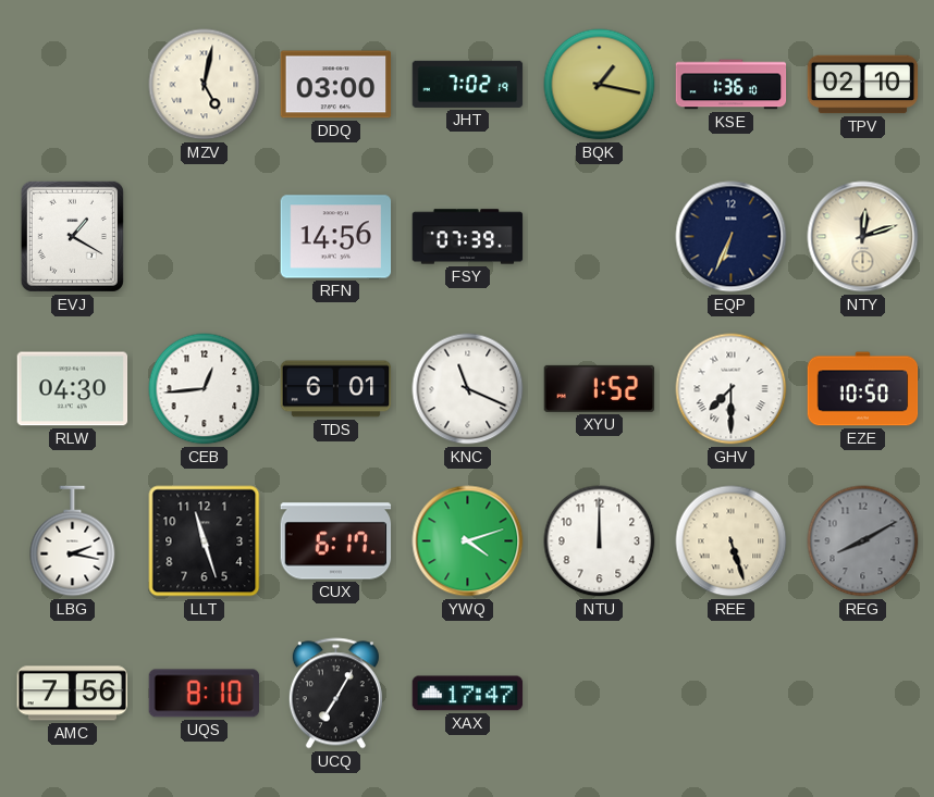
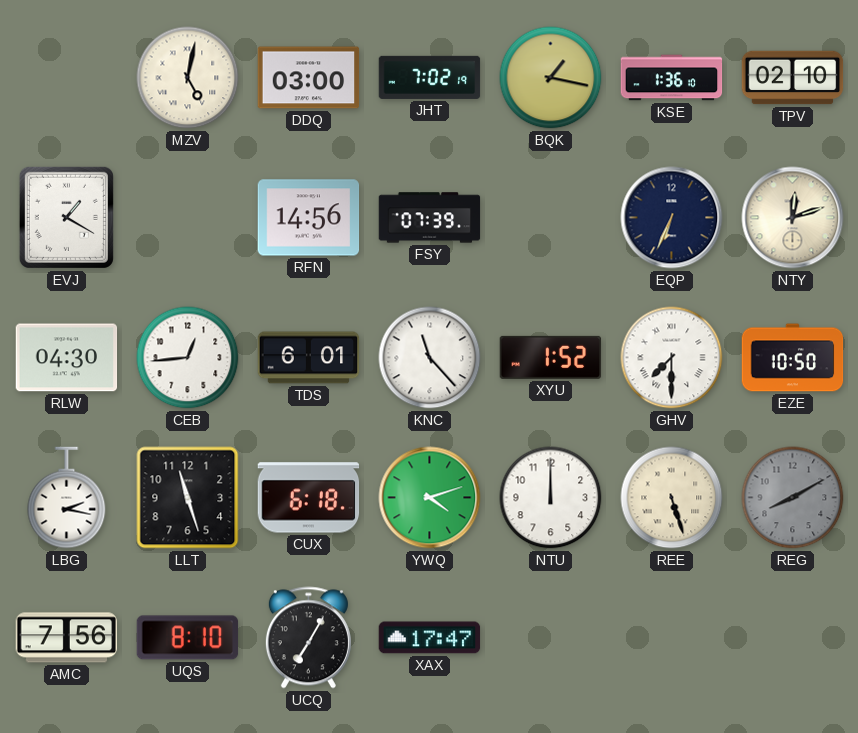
KNC: 11:19 -> 11:23 (430, 358)
CUX: 6:17 -> 6:18 (309, 498)
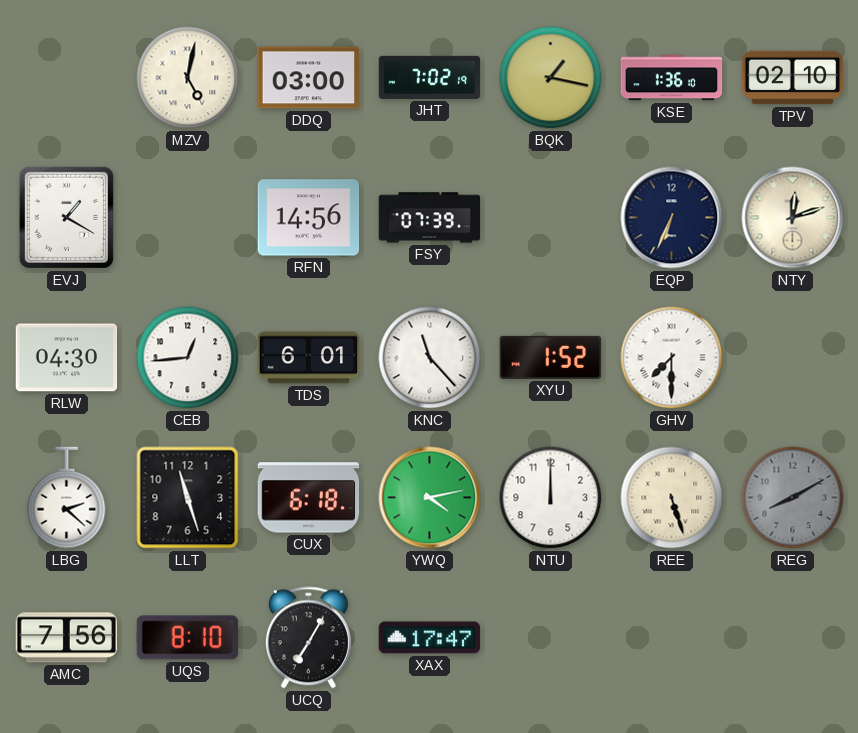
EZE: 10:50 -> none (793, 358)
LBG: 2:17 -> 2:22 (67, 498)
YWQ: 4:12 -> 4:13 (430, 498)
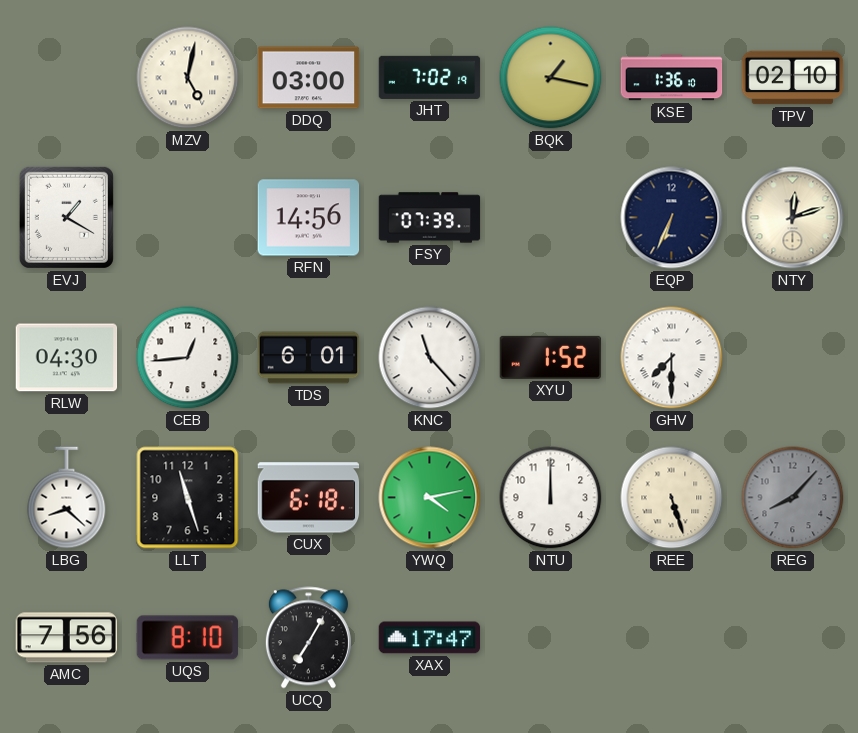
LBG: 2:22 -> 8:22 (67, 498)
REG: 8:10 -> 8:07 (793, 498)
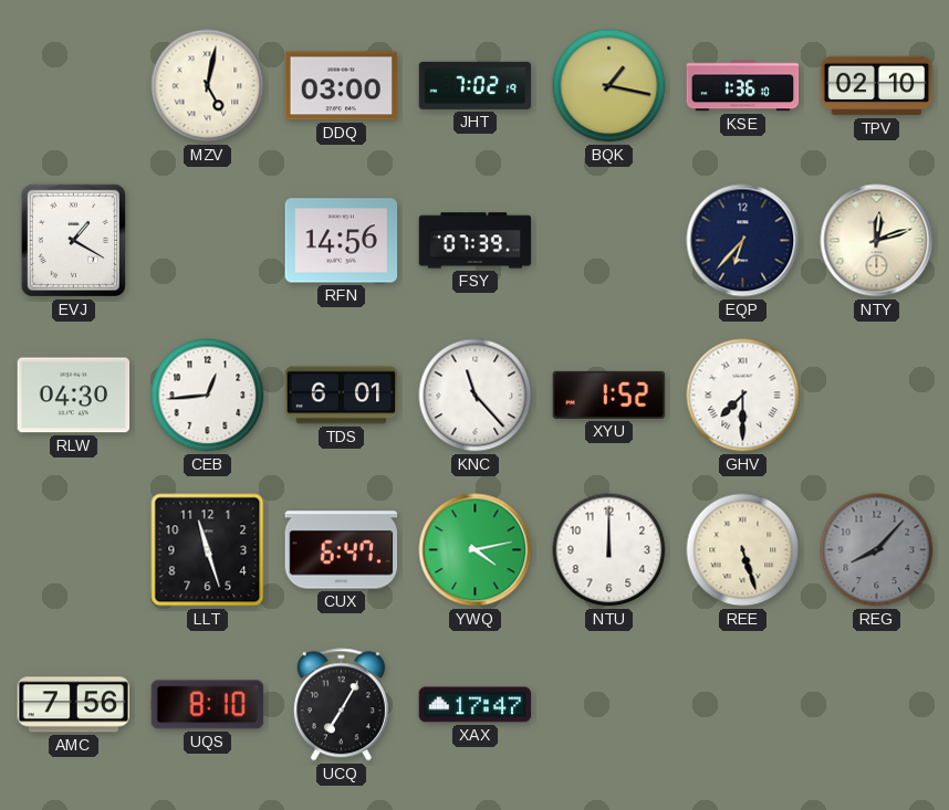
EQP: 6:34 -> 6:37 (743, 241)
LBG: 8:22 -> none (67, 498)
CUX: 6:18 -> 6:47 (342, 550)
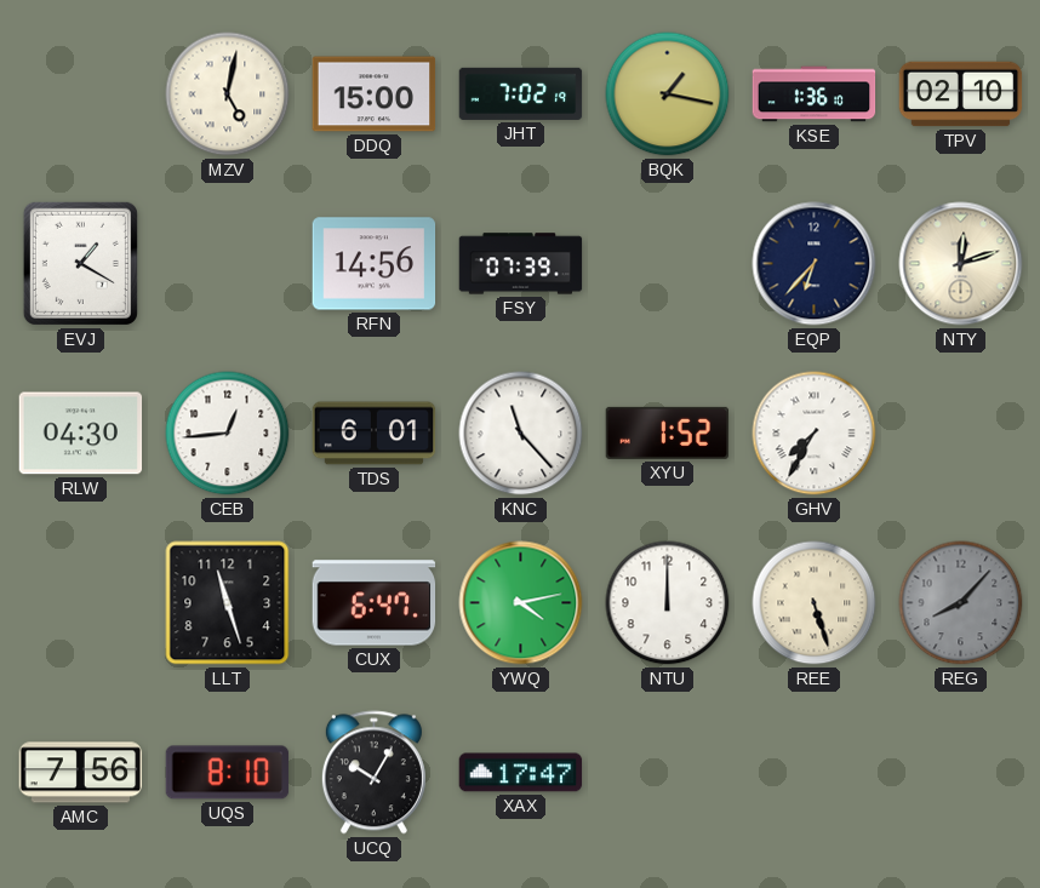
DDQ: 03:00 -> 15:00 (375, 94)
GHV: 7:30 -> 7:35 (815, 434)
UCQ: 7:05 -> 10:05 (373, 773)
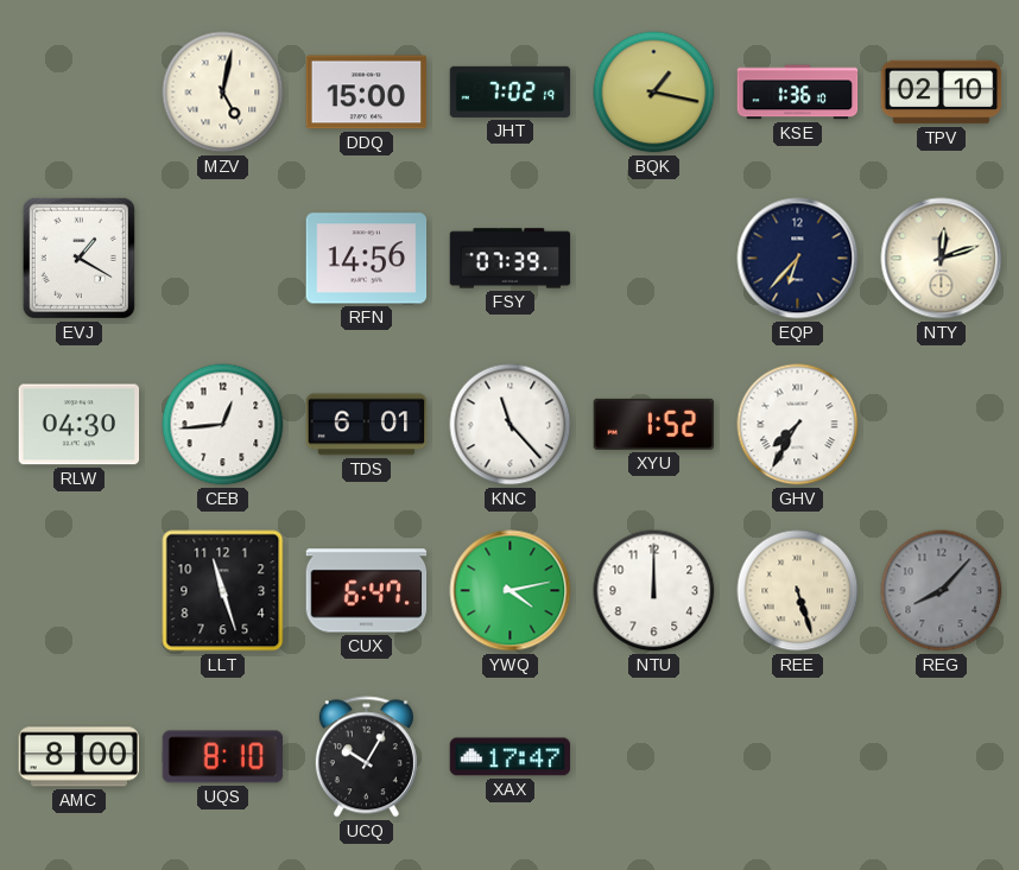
AMC: 7:56 -> 8:00 (80, 757)
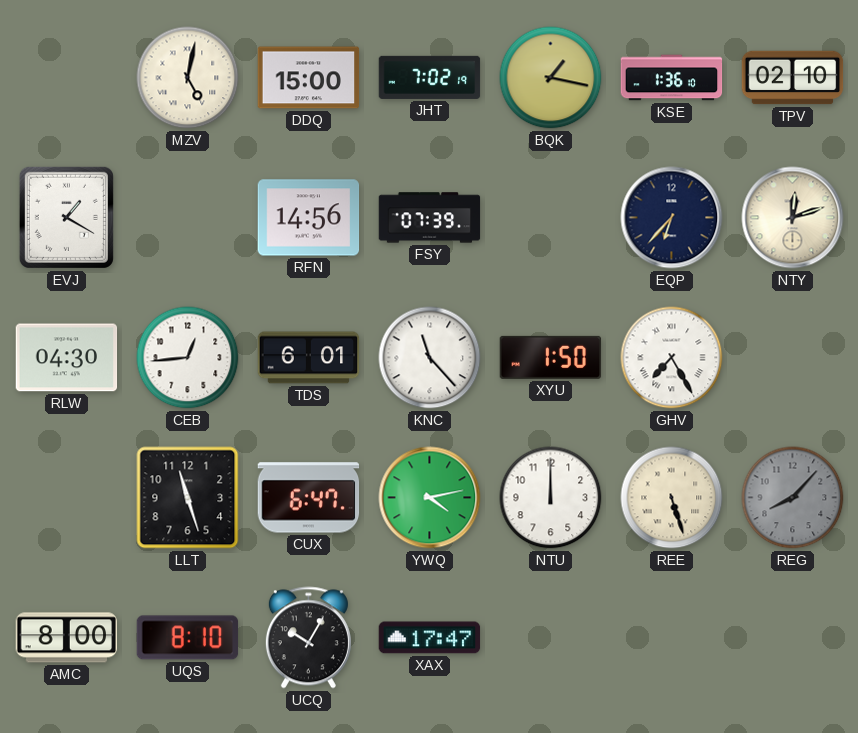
XYU: 1:52 -> 1:50 (551, 357)
GHV: 7:35 -> 7:25 (672, 358)
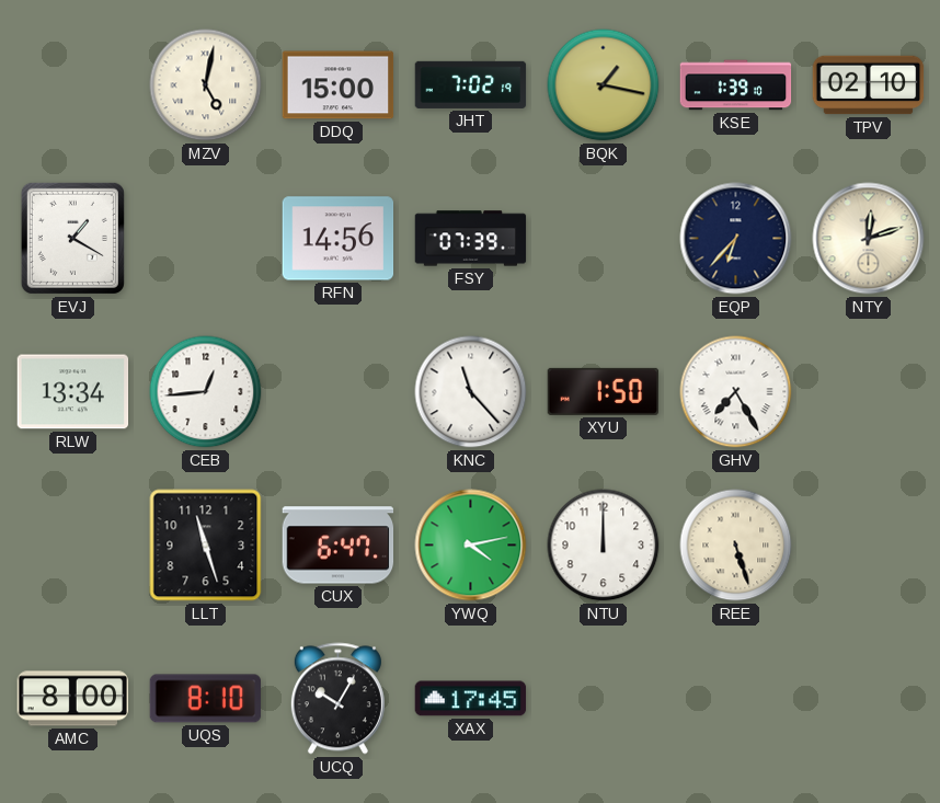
KSE: 1:36 -> 1:39 (736, 85)
RLW: 04:30 -> 13:34 (73, 392)
TDS: 6:01 -> none (309, 358)
REG: 8:07 -> none (793, 498)
XAX: 17:47 -> 17:45 (471, 699)
